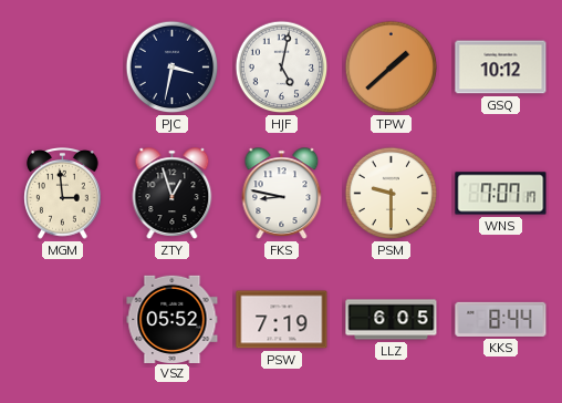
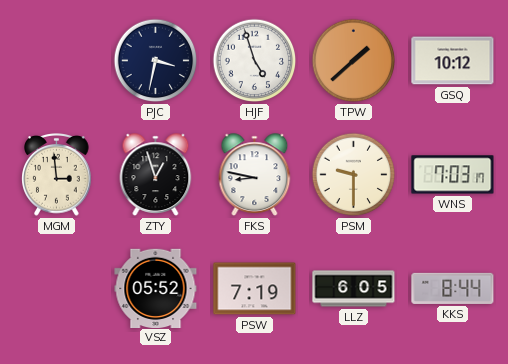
HJF: 5:02 -> 4:57 (255, 61)
WNS: 7:07 -> 7:03 (453, 175)
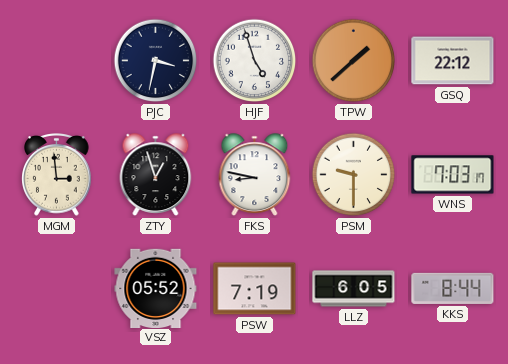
GSQ: 10:12 -> 22:12 (453, 61)
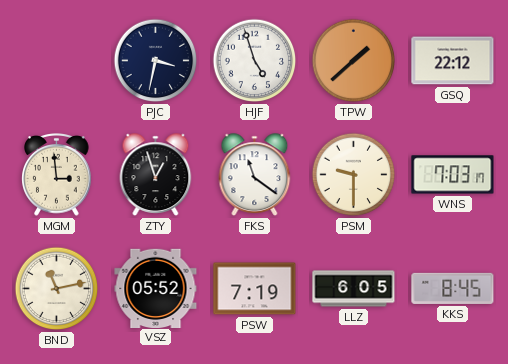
FKS: 8:47 -> 11:21 (255, 175)
BND: none -> 11:13 (57, 289)
KKS: 8:44 -> 8:45 (453, 288)
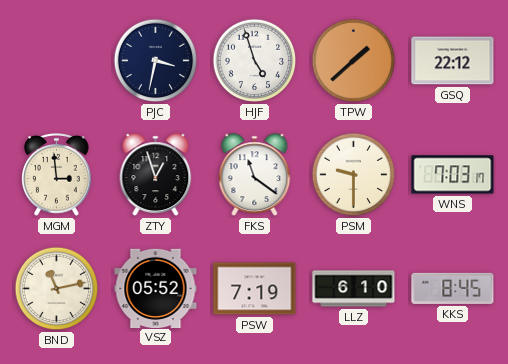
LLZ: 6:05 -> 6:10 (354, 289)
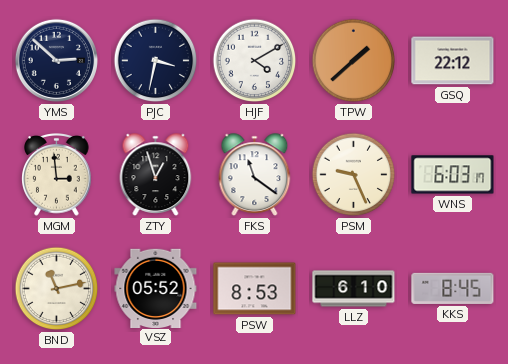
YMS: none -> 2:52 (56, 60)
HJF: 4:57 -> 4:10 (255, 61)
PSM: 9:30 -> 9:26 (354, 175)
WNS: 7:03 -> 6:03 (453, 175)
PSW: 7:19 -> 8:53 (255, 289)
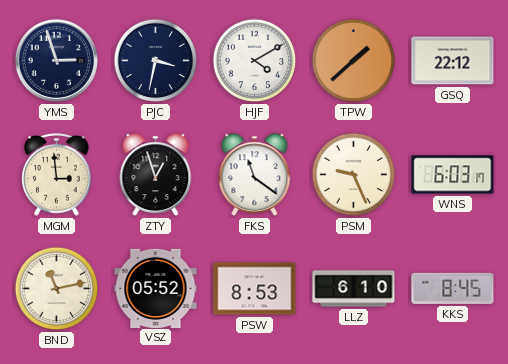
YMS: 2:52 -> 2:57 (56, 60)
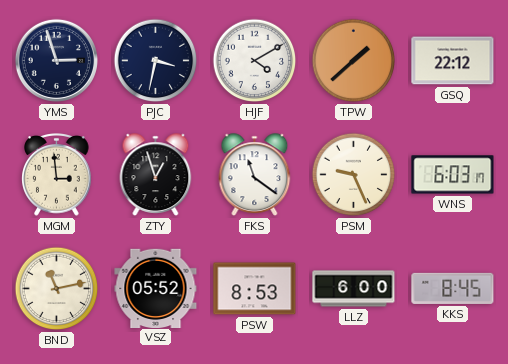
LLZ: 6:10 -> 6:00 (354, 289)
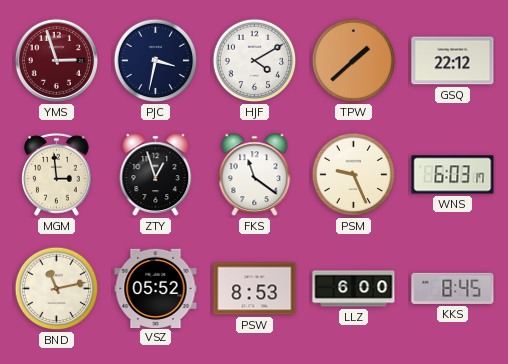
YMS dial: navy -> burgundy (56, 60)
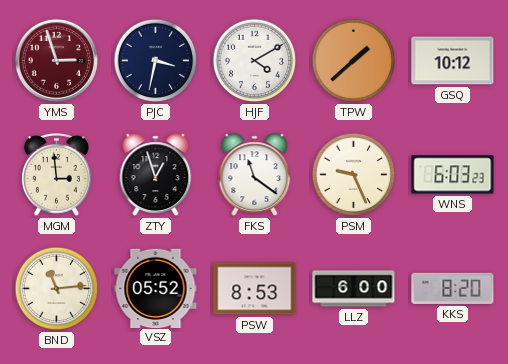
GSQ: 22:12 -> 10:12 (453, 61)
WNS: 6:03:17 -> 6:03:23 (453, 175)
BND: 11:13 -> 11:14 (57, 289)
KKS: 8:45 -> 8:20 (453, 288)
